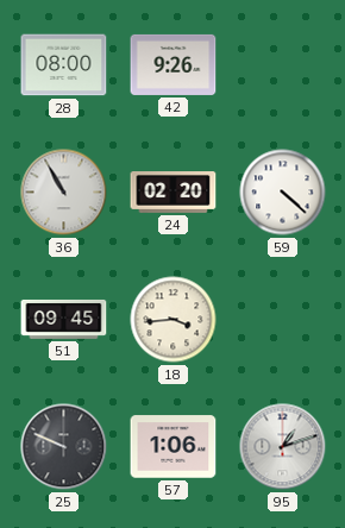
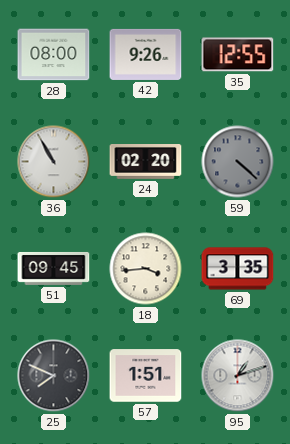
35: none -> 12:55 (238, 55)
59 dial: white -> grey (238, 162)
69: none -> 3:35 (238, 269)
25: 9:49 -> 7:49 (54, 376)
57: 1:06 -> 1:51 (146, 376)
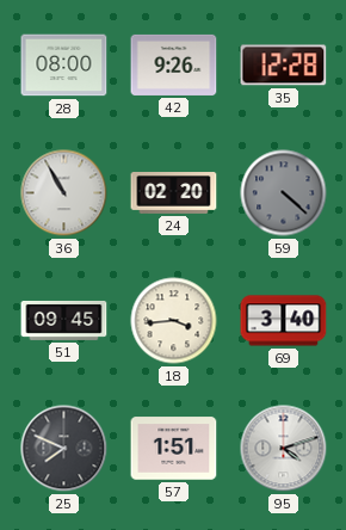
35: 12:55 -> 12:28 (284, 66)
69: 3:35 -> 3:40 (284, 321)
95: 1:12 -> 4:12 (284, 449)
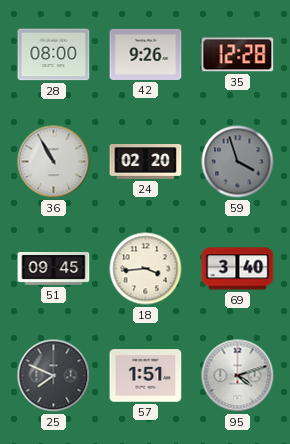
59: 4:22 -> 3:57 (238, 162)
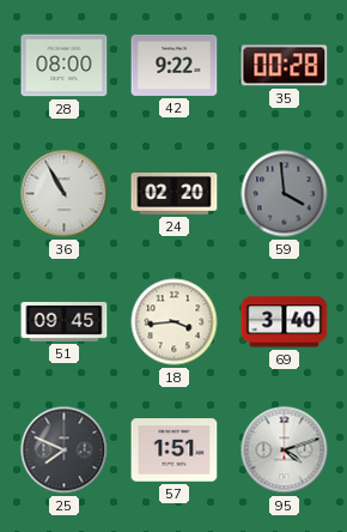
42: 9:26 -> 9:22 (175, 65)
35: 12:28 -> 00:28 (285, 66)
59: 3:57 -> 3:59 (285, 194)
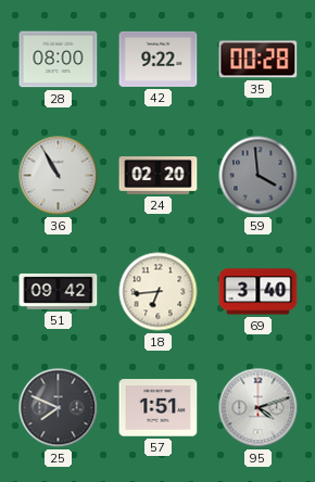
51: 09:45 -> 09:42 (59, 291)
18: 3:44 -> 6:44 (159, 292)
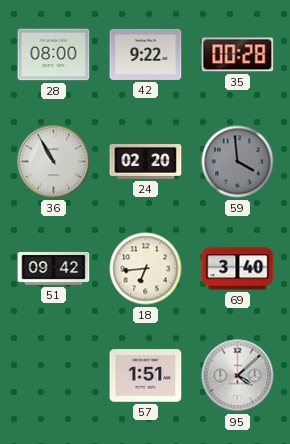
25: 7:49 -> none (59, 408)
95: 4:12 -> 4:08 (238, 376)
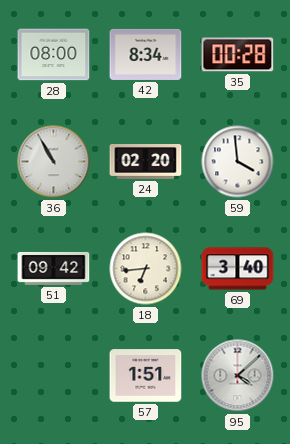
42: 9:22 -> 8:34 (146, 54)
59 dial: grey -> white (238, 162)
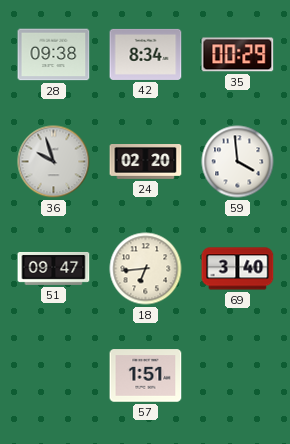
28: 08:00 -> 09:38 (54, 55)
35: 00:28 -> 00:29 (238, 55)
36: 10:55 -> 9:57 (54, 162)
51: 09:42 -> 09:47 (54, 268)
95: 4:08 -> none (238, 376)
